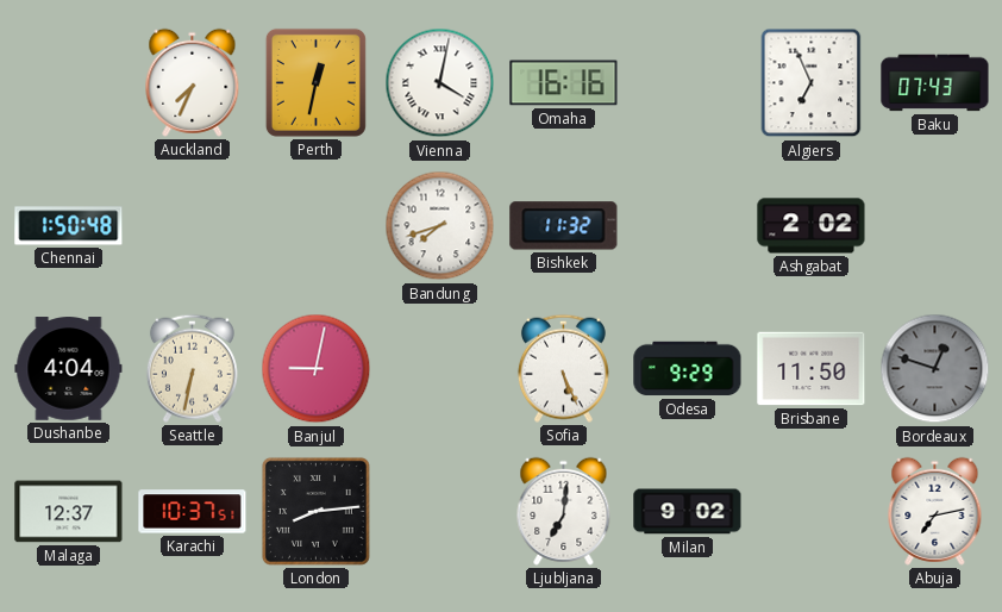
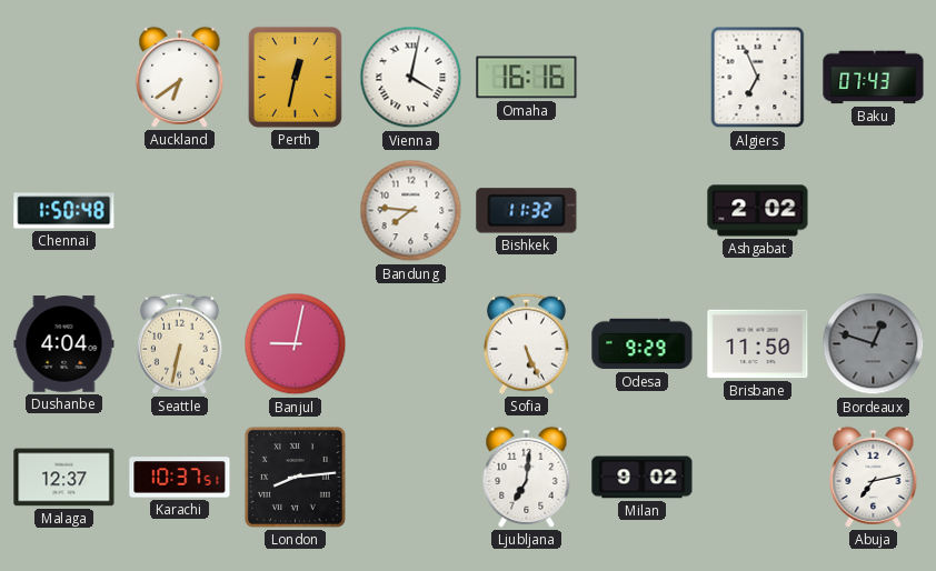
Auckland: 7:34 -> 6:39 (180, 77)
Bandung: 7:42 -> 7:46 (411, 211)
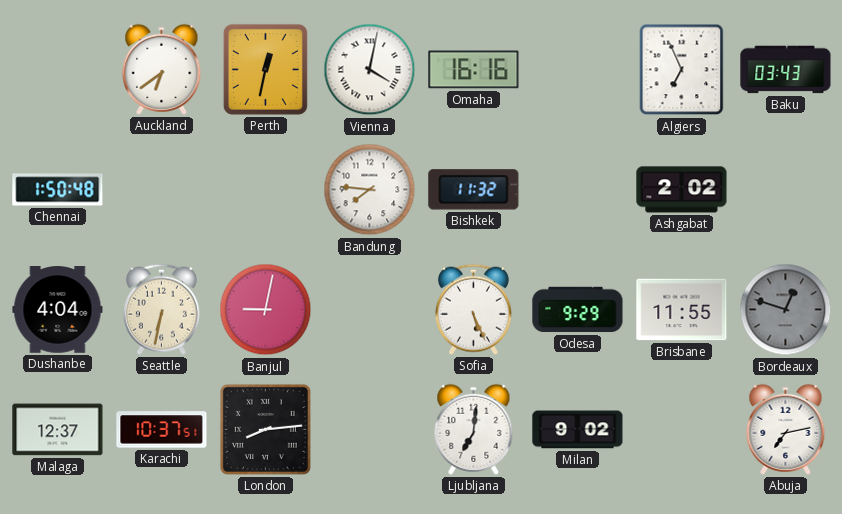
Baku: 07:43 -> 03:43 (786, 70)
Brisbane: 11:50 -> 11:55 (682, 310)
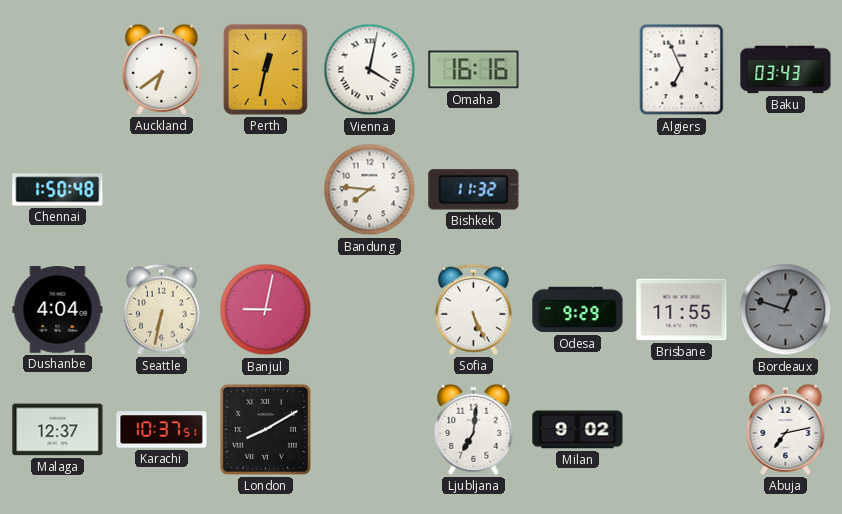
Ashgabat: 2:02 -> none (682, 190)
London: 8:14 -> 8:10 (265, 429)
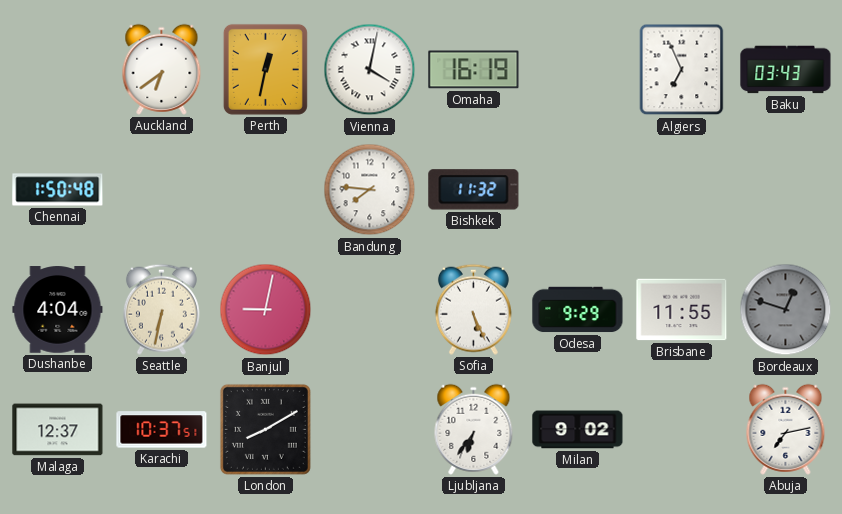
Omaha: 16:16 -> 16:19 (474, 70)
Ljubljana: 7:01 -> 6:36 (474, 429)
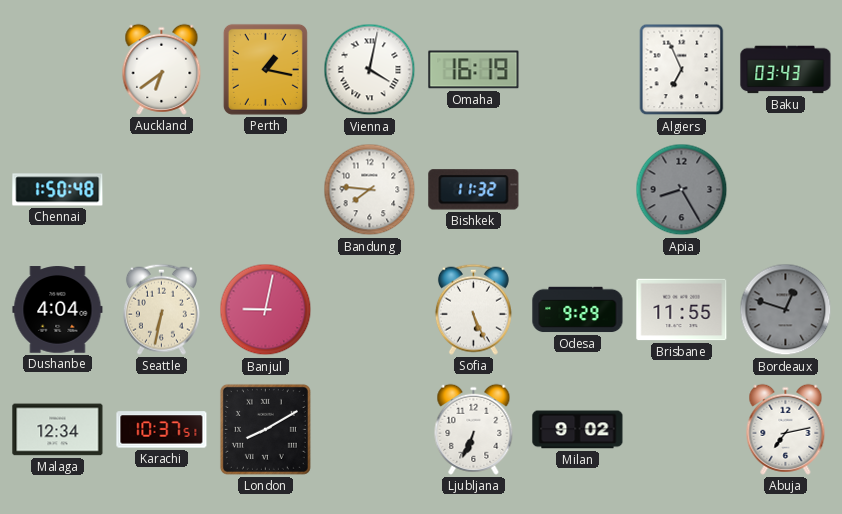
Perth: 12:32 -> 1:17 (265, 69)
Apia: none -> 8:25 (682, 190)
Malaga: 12:37 -> 12:34 (58, 430)
Ljubljana: 6:36 -> 6:34 (474, 429)
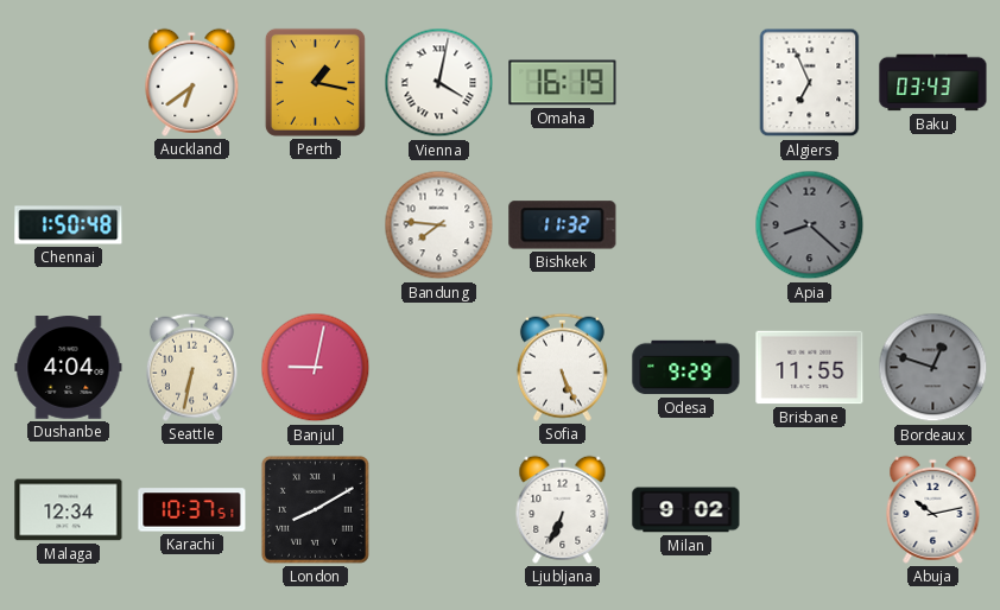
Apia: 8:25 -> 8:22 (810, 225)
Abuja: 7:13 -> 10:13 (933, 509)
